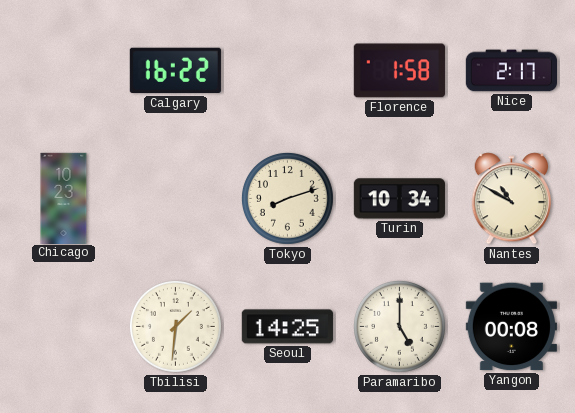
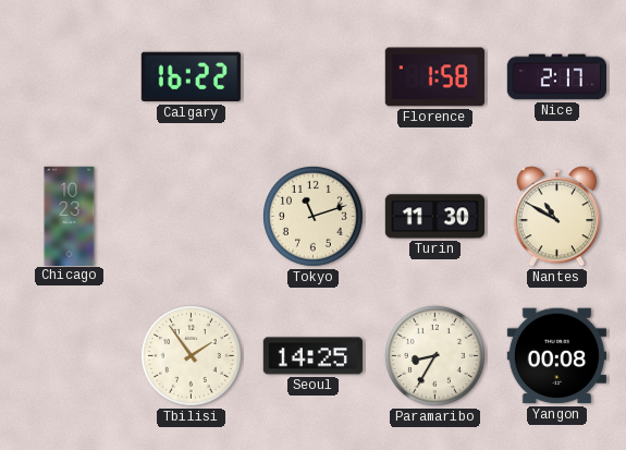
Tokyo: 8:12 -> 11:12 (312, 216)
Turin: 10:34 -> 11:30 (434, 217)
Tbilisi: 1:31 -> 1:54 (191, 355)
Paramaribo: 5:00 -> 8:35 (434, 355)
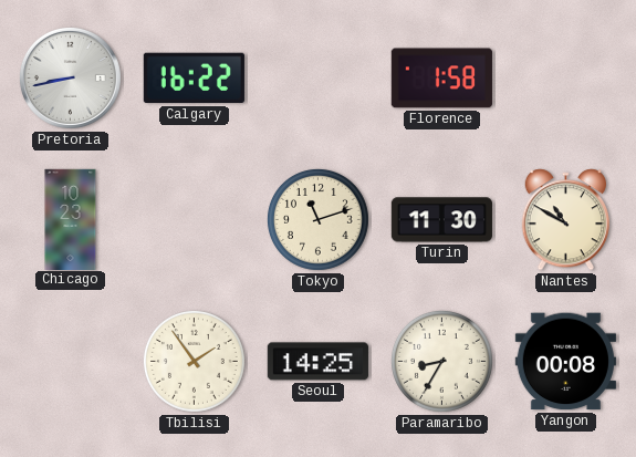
Pretoria: none -> 8:43 (70, 77)
Nice: 2:17 -> none (556, 77)
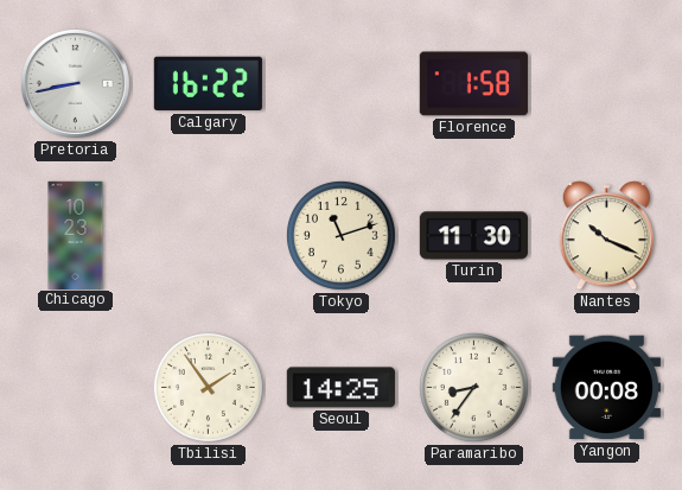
Nantes: 10:50 -> 10:19 (607, 236)
Paramaribo: 8:35 -> 8:36 (473, 387)
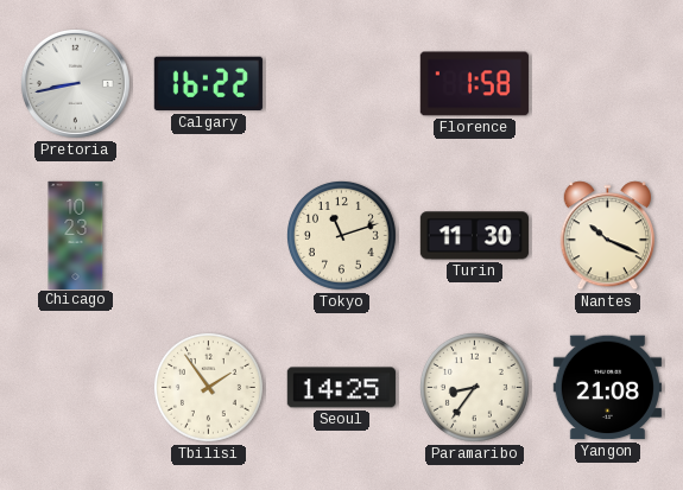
Yangon: 00:08 -> 21:08 (607, 388)
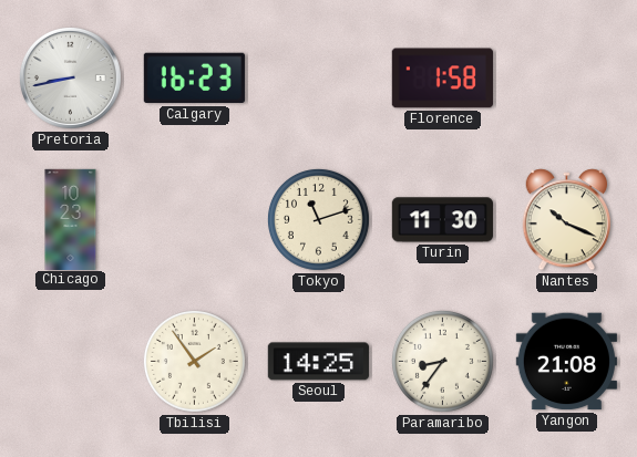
Calgary: 16:22 -> 16:23 (194, 79)
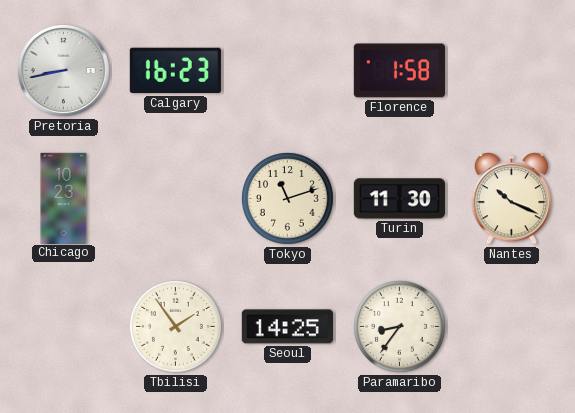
Yangon: 21:08 -> none (566, 362)
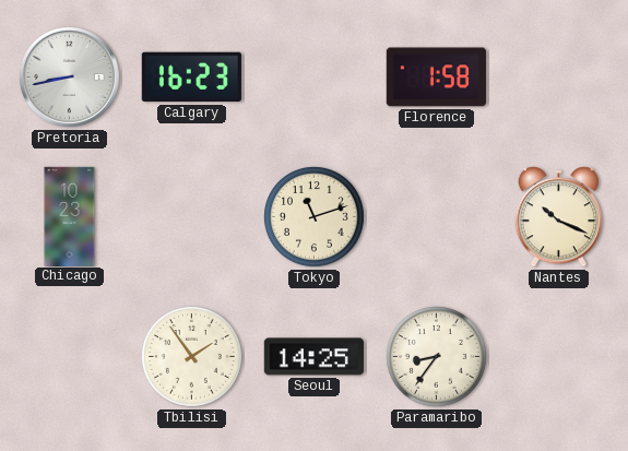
Turin: 11:30 -> none (399, 199)
